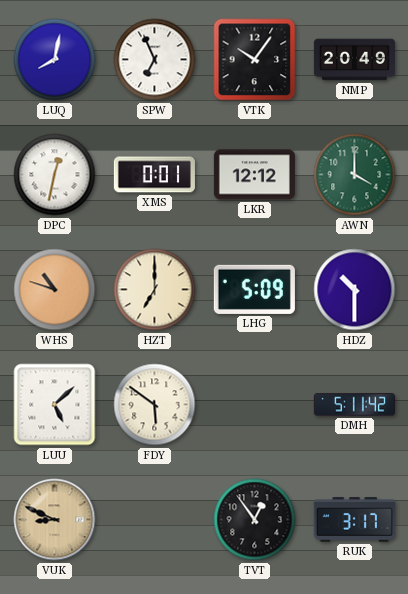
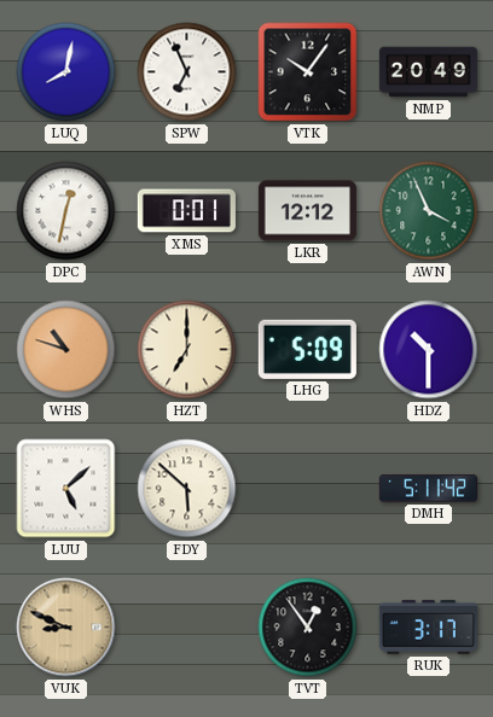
AWN: 4:00 -> 3:56 (429, 211)
FDY: 5:51 -> 5:52 (187, 489)
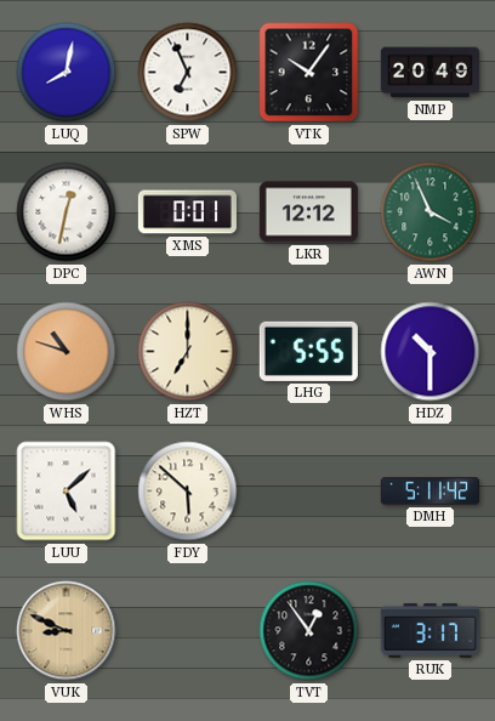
LHG: 5:09 -> 5:55 (308, 351)
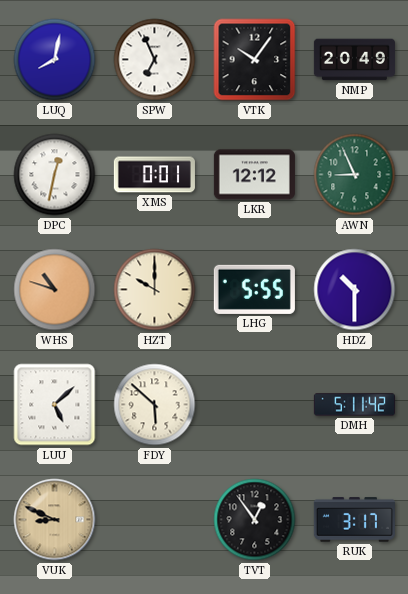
AWN: 3:56 -> 8:56 (355, 175)
HZT: 7:00 -> 10:00 (155, 290)
